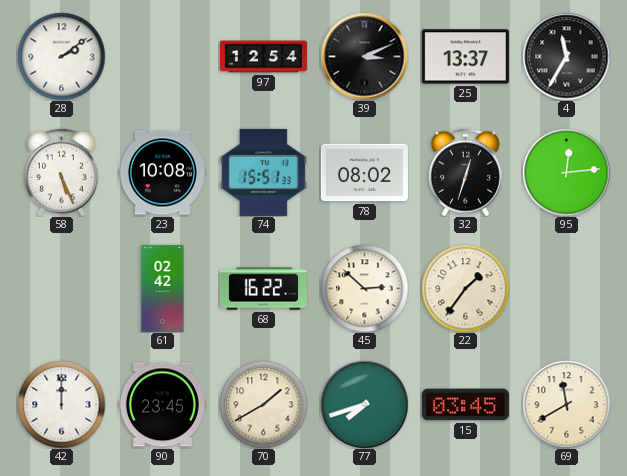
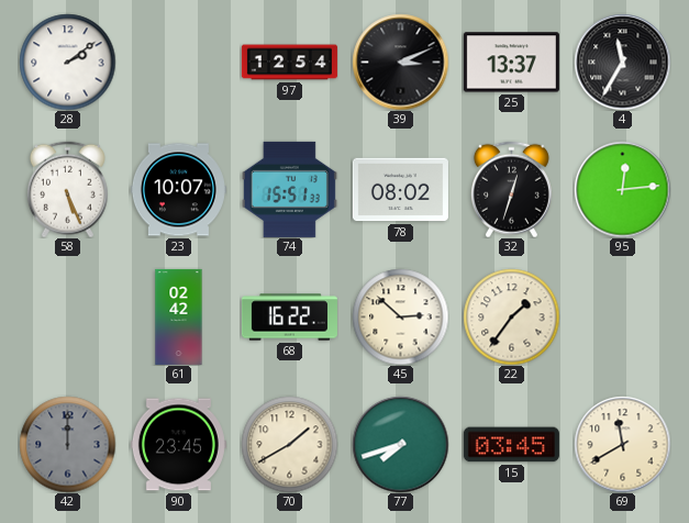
23: 10:08 -> 10:07 (178, 190)
42 dial: white -> grey (67, 444)
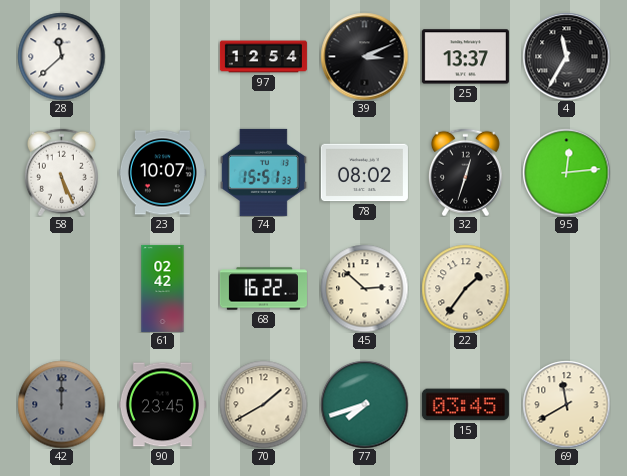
28: 2:09 -> 11:38 (61, 56)
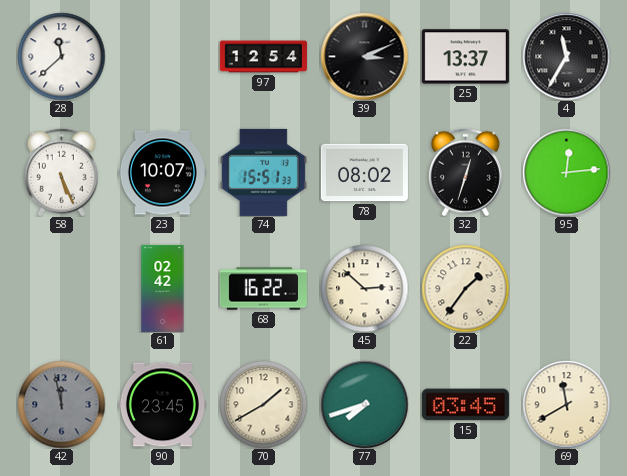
42: 12:00 -> 11:58 (61, 404)
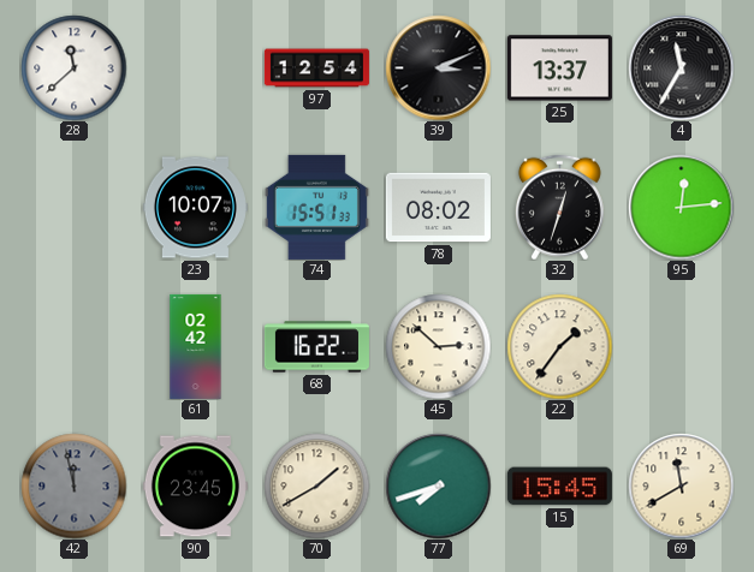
58: 5:26 -> none (61, 172)
15: 03:45 -> 15:45 (559, 487)
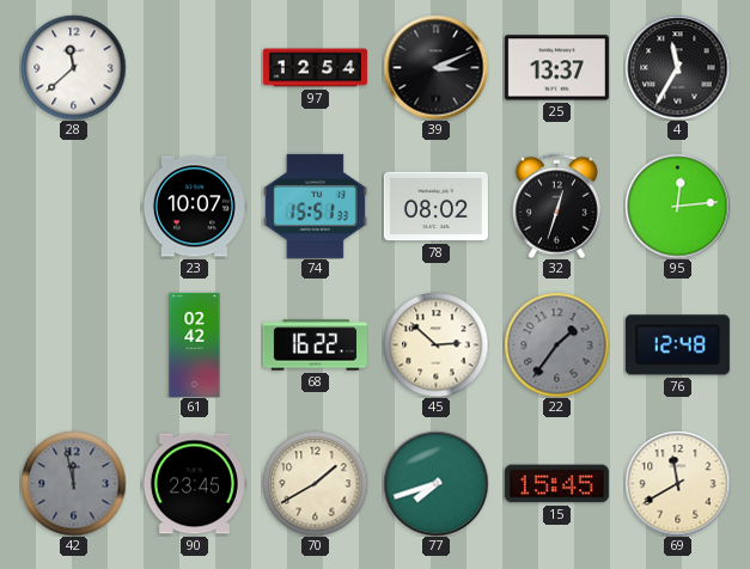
22 dial: cream -> grey (556, 344)
76: none -> 12:48 (677, 345)
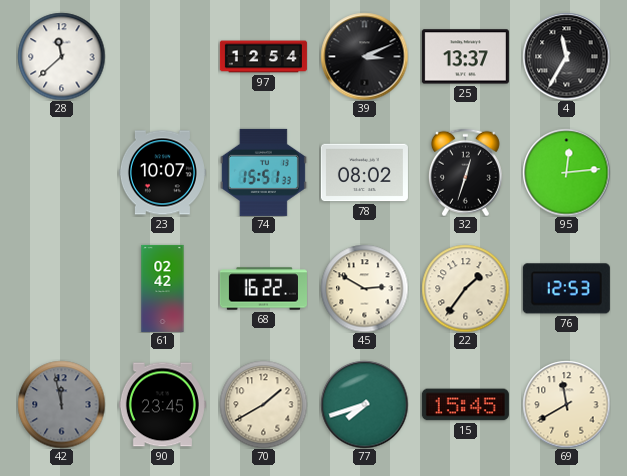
45: 2:52 -> 2:50 (364, 288)
22 dial: grey -> cream (465, 288)
76: 12:48 -> 12:53 (566, 289)
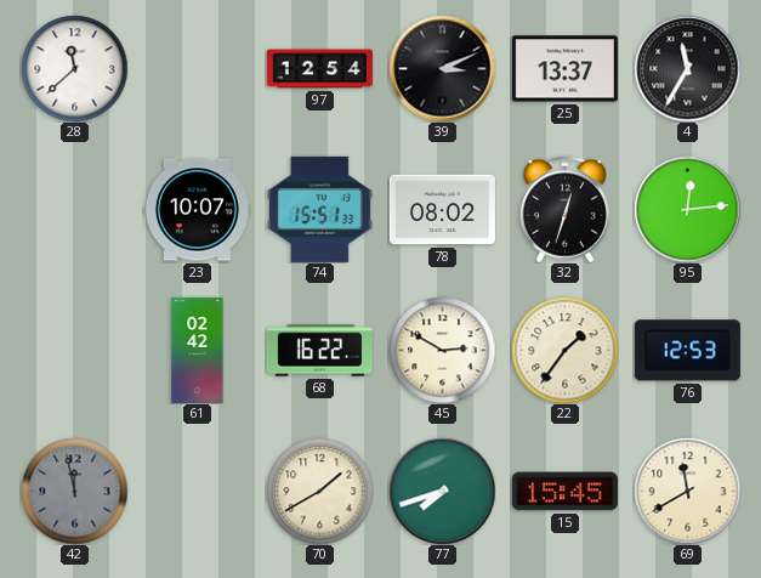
90: 23:45 -> none (162, 405)
